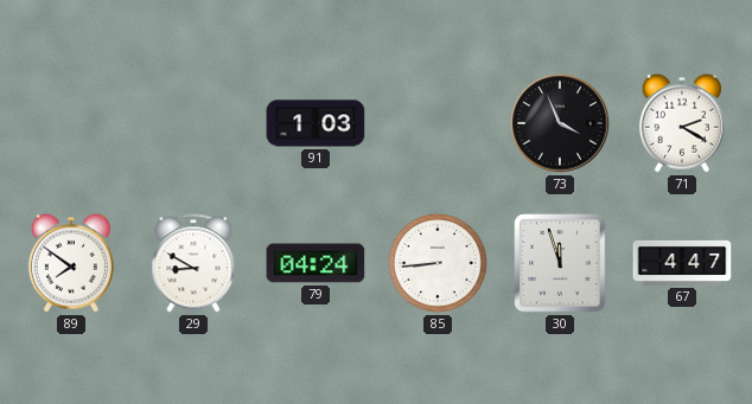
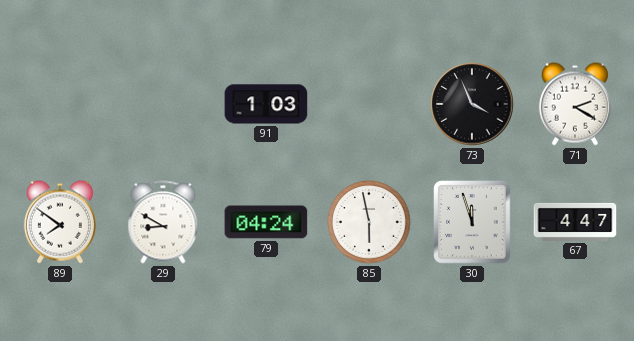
85: 8:44 -> 5:58 (369, 222)
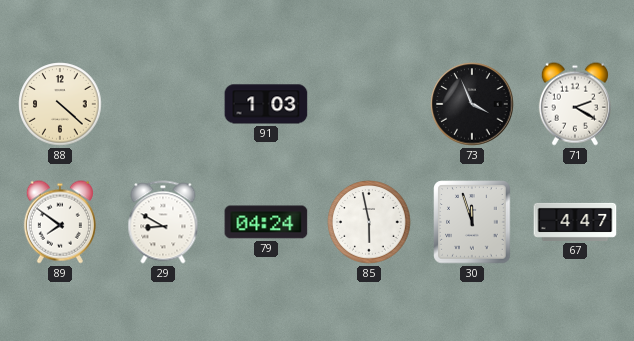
88: none -> 4:22 (60, 104)
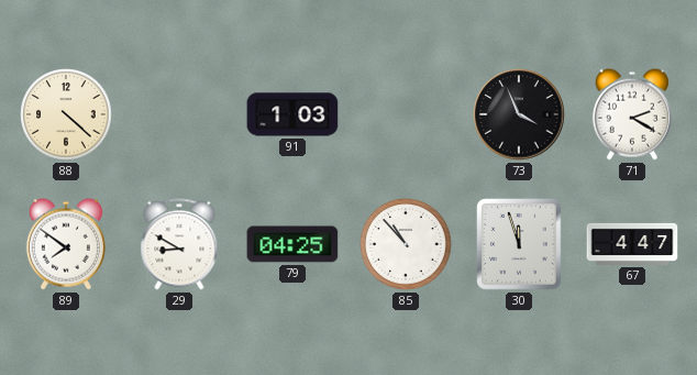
79: 04:24 -> 04:25 (292, 244)
85: 5:58 -> 10:53 (406, 244)
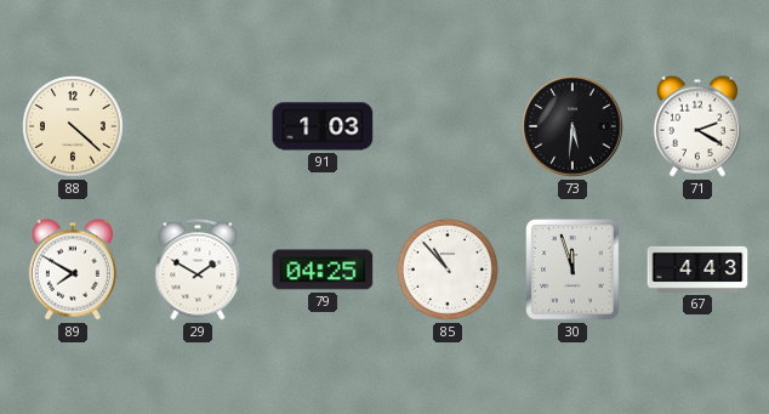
73: 3:56 -> 5:31 (573, 126)
89: 7:51 -> 7:50 (73, 270)
29: 8:50 -> 1:50 (198, 270)
67: 4:47 -> 4:43 (697, 270)
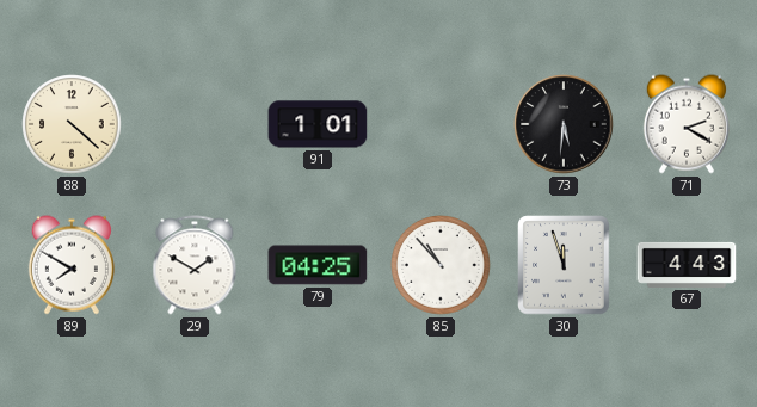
91: 1:03 -> 1:01 (318, 124)
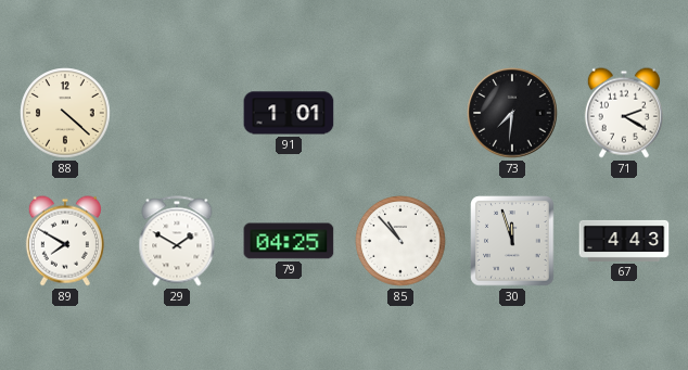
73: 5:31 -> 7:31 (512, 113)
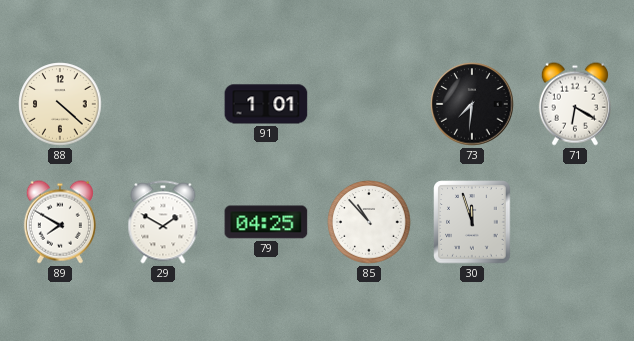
71: 2:20 -> 6:20 (575, 104)
67: 4:43 -> none (624, 241)
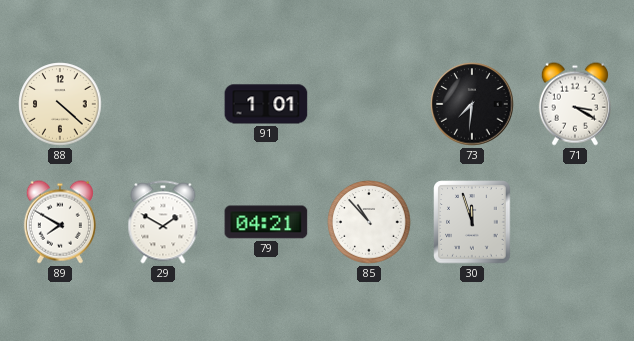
71: 6:20 -> 3:20 (575, 104)
79: 04:25 -> 04:21 (266, 222)
